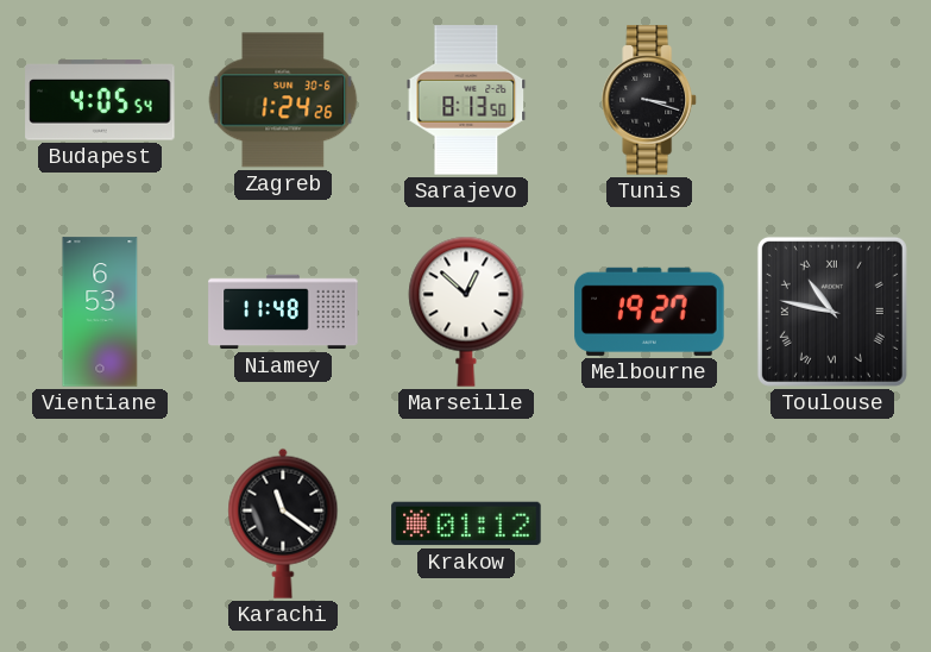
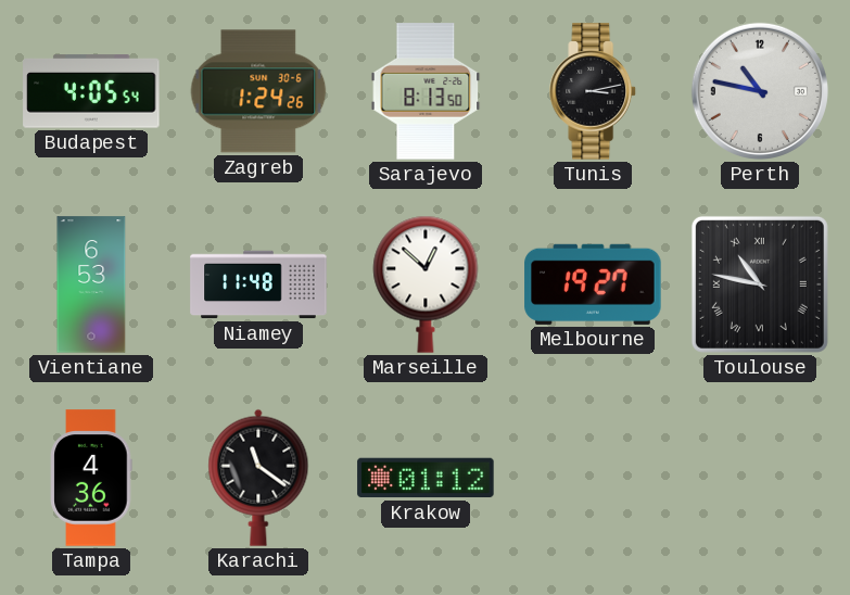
Tunis: 3:18 -> 3:13 (593, 91)
Perth: none -> 10:47 (760, 91)
Tampa: none -> 4:36 (91, 478)
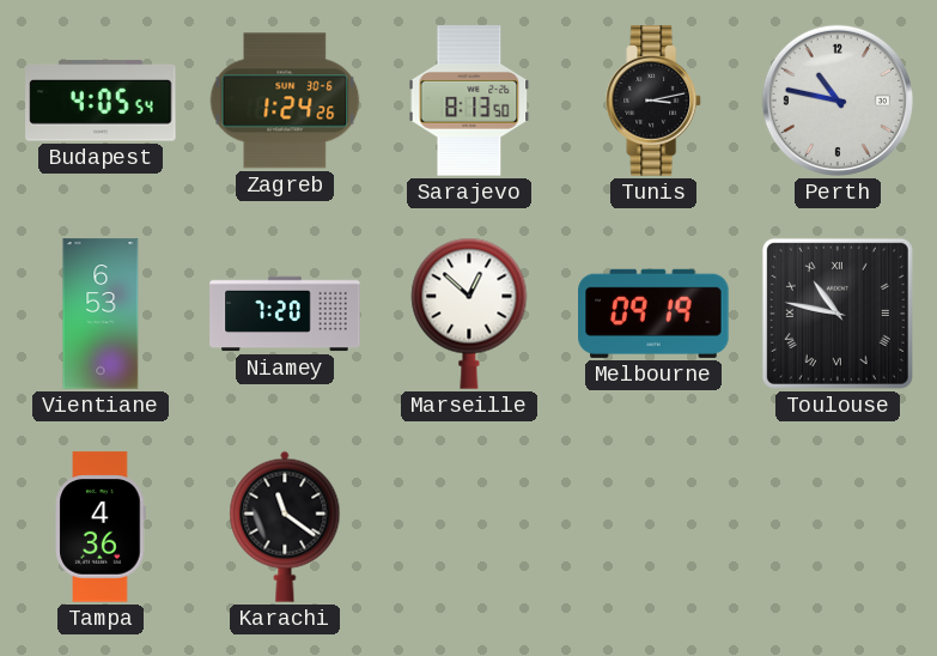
Niamey: 11:48 -> 7:20 (285, 314)
Melbourne: 19:27 -> 09:19 (653, 314)
Krakow: 01:12 -> none (426, 478)
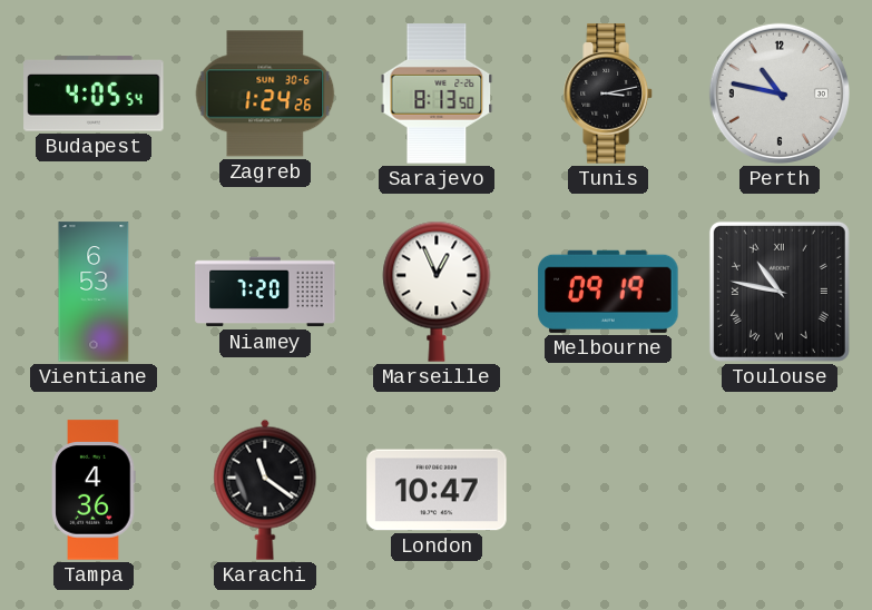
Marseille: 12:52 -> 12:56 (437, 292)
London: none -> 10:47 (437, 490)
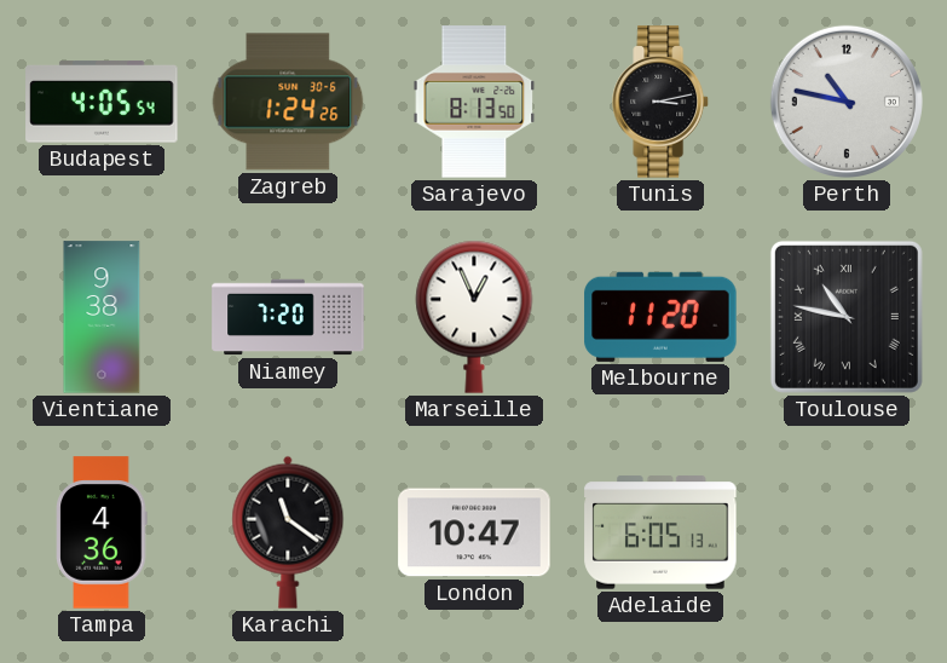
Vientiane: 6:53 -> 9:38 (102, 317)
Melbourne: 09:19 -> 11:20 (660, 317)
Adelaide: none -> 6:05 (660, 532)
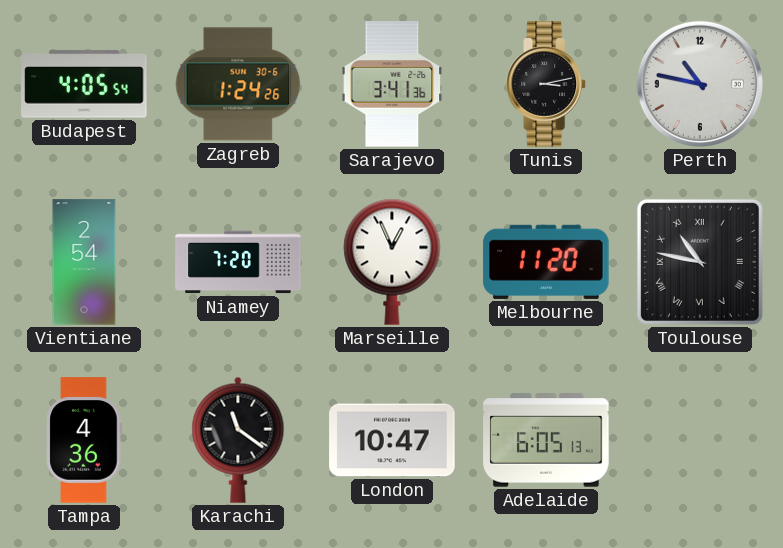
Sarajevo: 8:13 -> 3:41 (392, 84)
Vientiane: 9:38 -> 2:54 (84, 262)
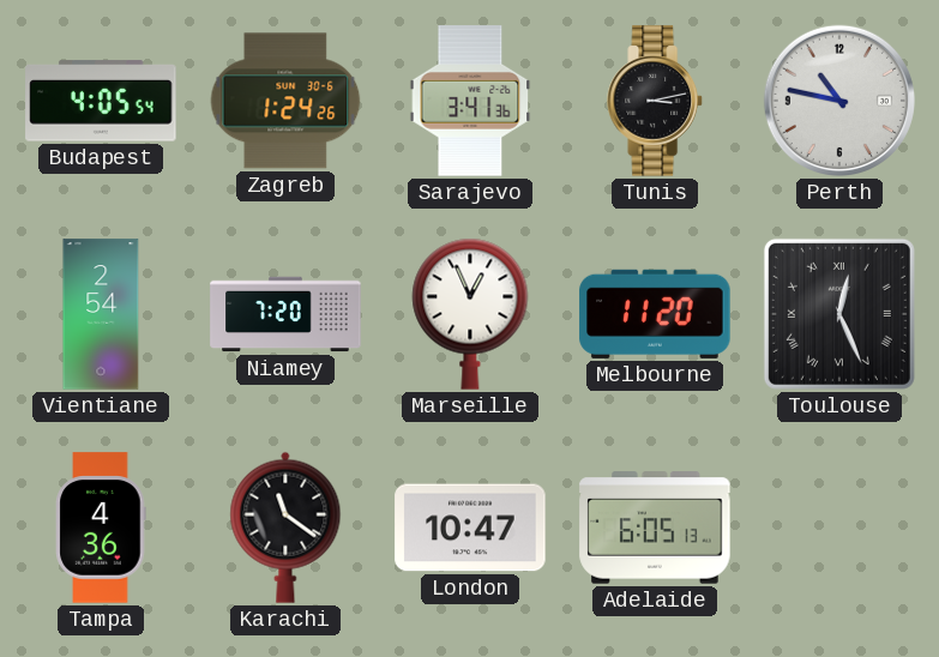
Toulouse: 10:47 -> 12:26 (839, 314)
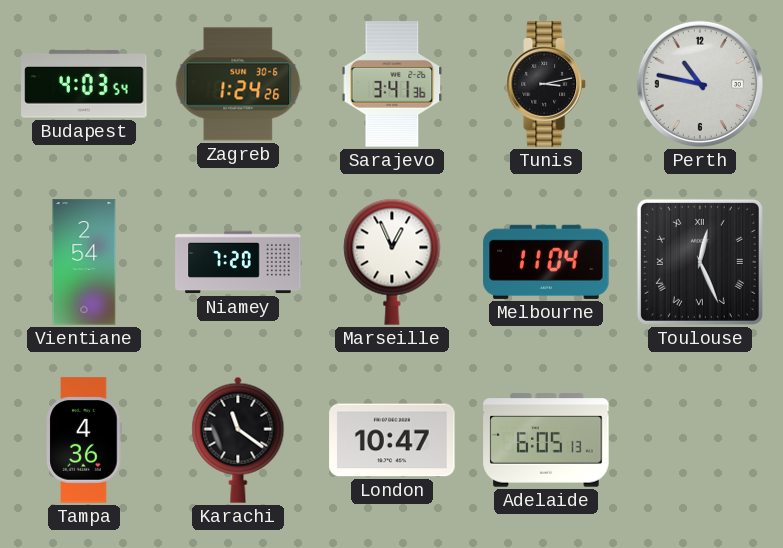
Budapest: 4:05 -> 4:03 (84, 84)
Melbourne: 11:20 -> 11:04 (546, 262)
